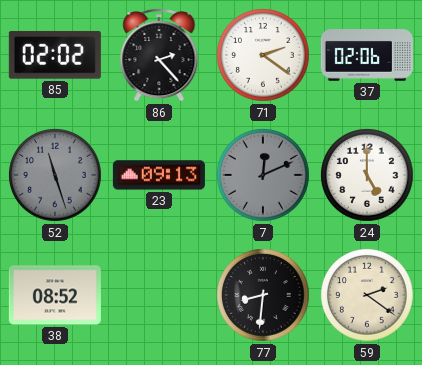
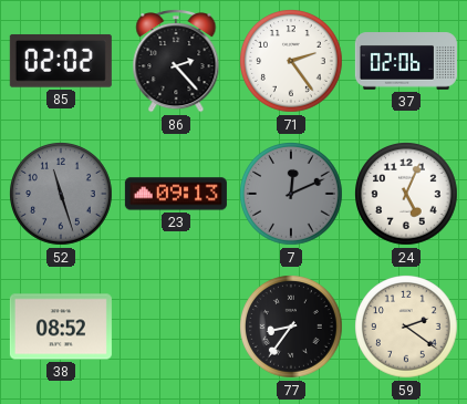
71: 2:21 -> 2:24 (292, 62)
24: 5:00 -> 5:04 (407, 195)
77: 8:31 -> 8:36 (292, 328)
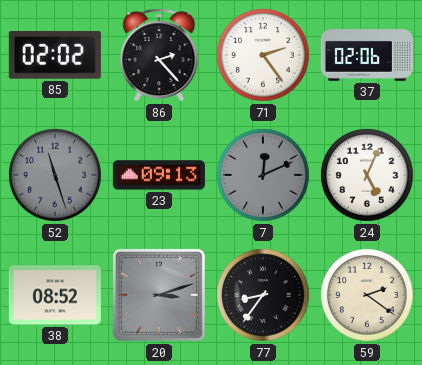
20: none -> 3:12 (159, 295)
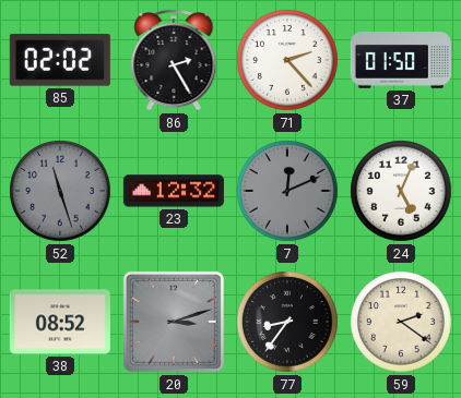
86: 2:23 -> 2:25 (174, 61)
71: 2:24 -> 2:23 (288, 61)
37: 02:06 -> 01:50 (401, 60)
23: 09:13 -> 12:32 (174, 191)
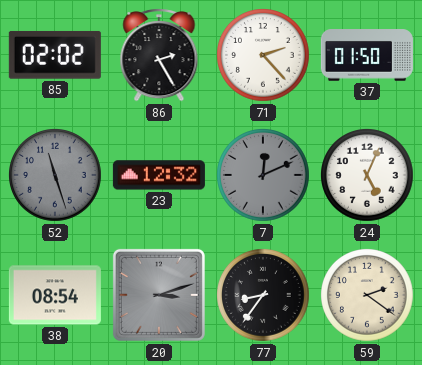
38: 08:52 -> 08:54 (55, 295)
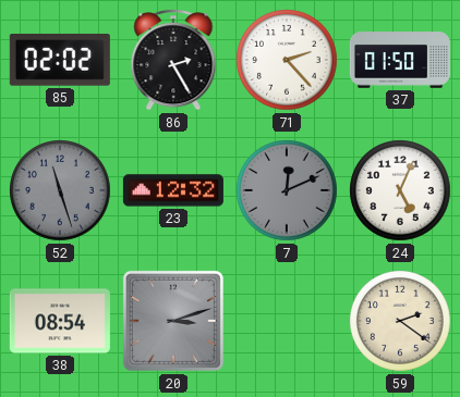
77: 8:36 -> none (264, 296)
